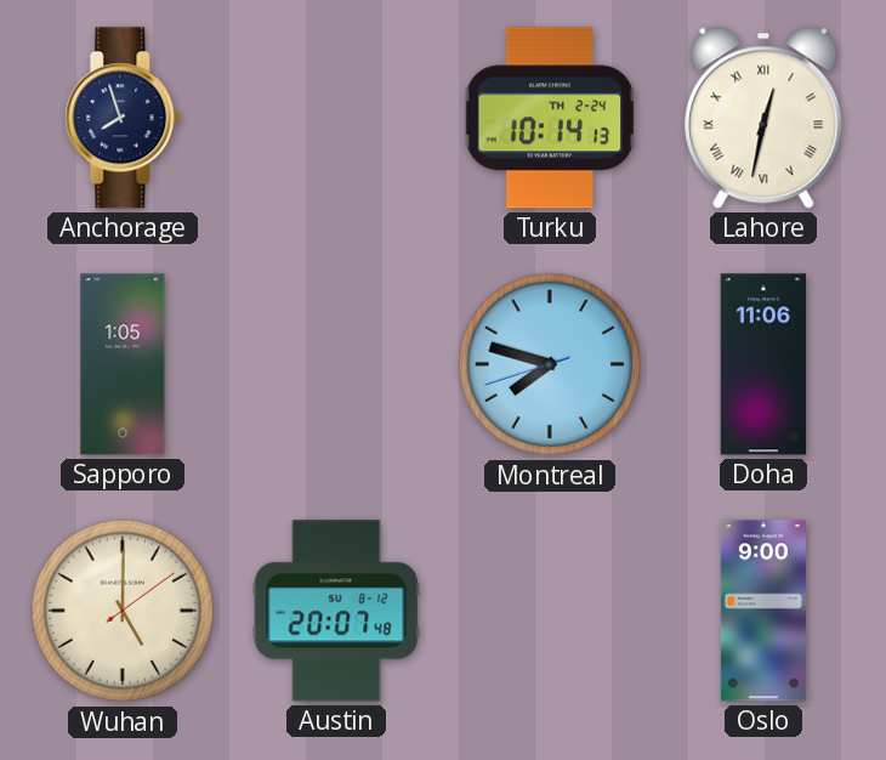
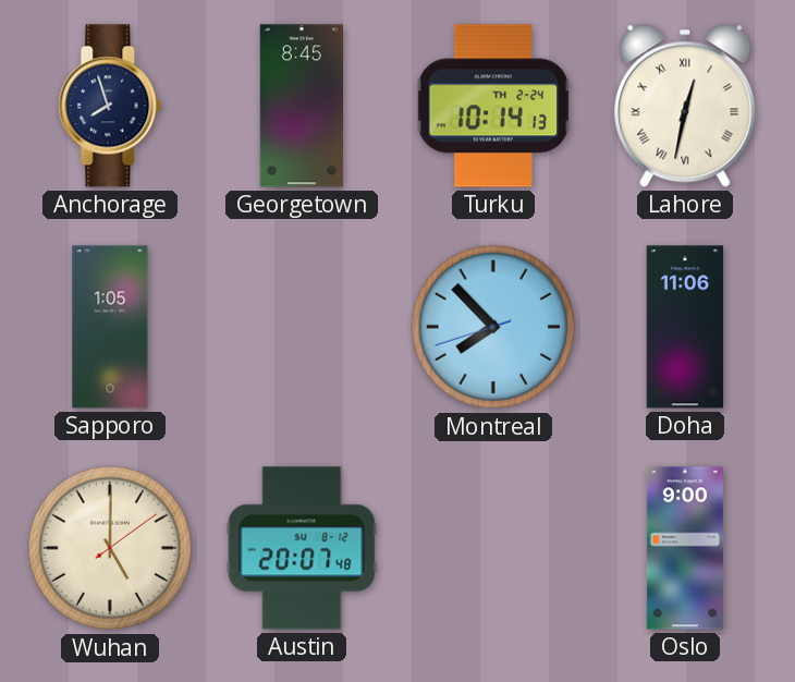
Georgetown: none -> 8:45 (302, 106)
Montreal: 7:47 -> 7:52 (493, 327)
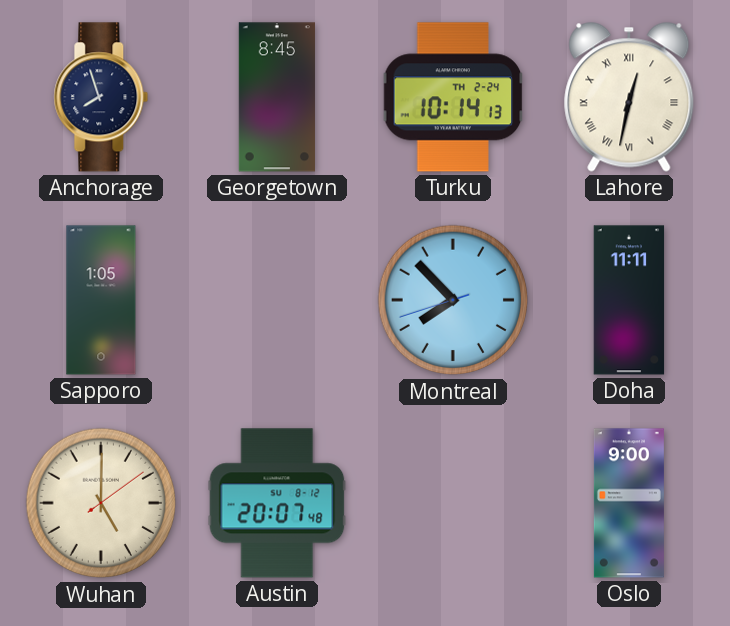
Doha: 11:06 -> 11:11 (629, 300)
